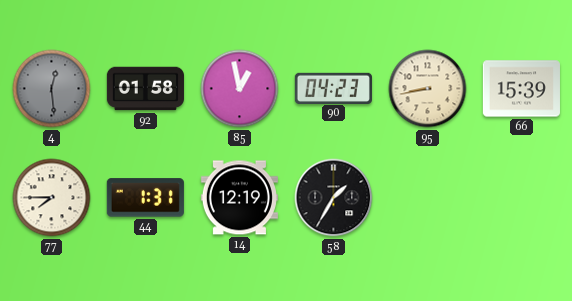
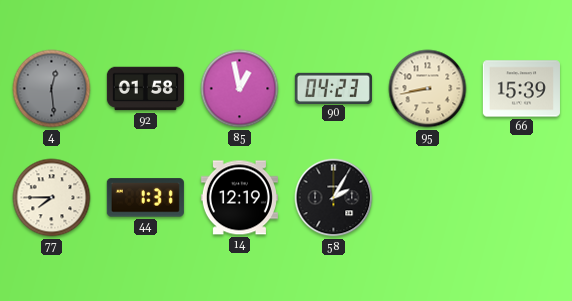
58: 1:35 -> 2:05 (334, 198)
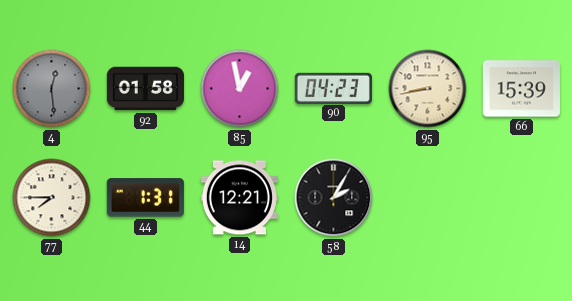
14: 12:19 -> 12:21 (239, 198)
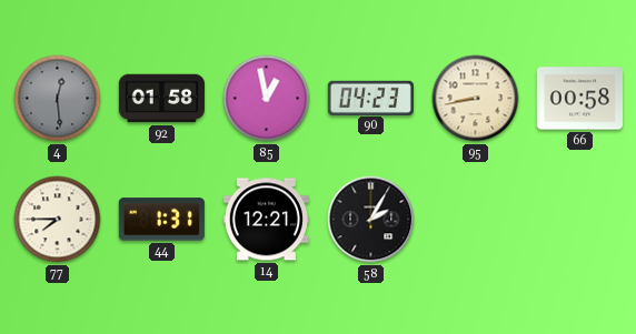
66: 15:39 -> 00:58 (579, 99)
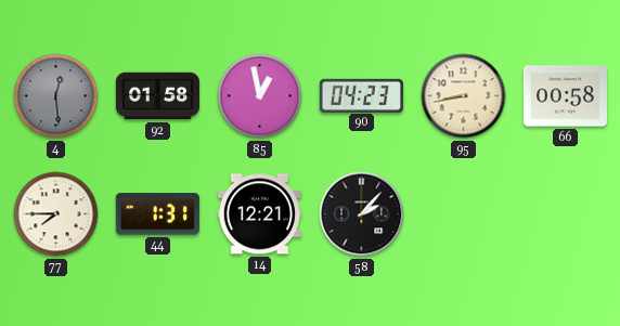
58: 2:05 -> 2:07 (362, 214)
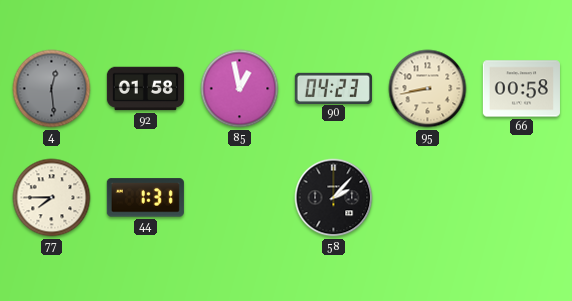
14: 12:21 -> none (259, 214)
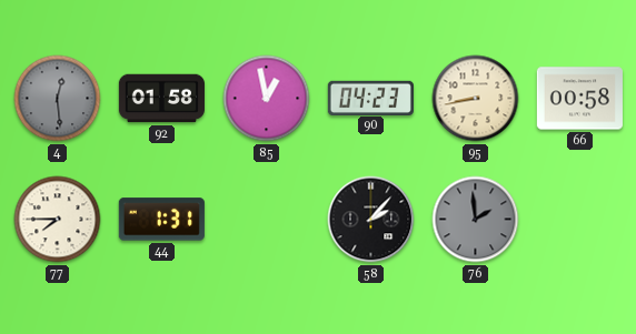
76: none -> 1:59 (476, 220)
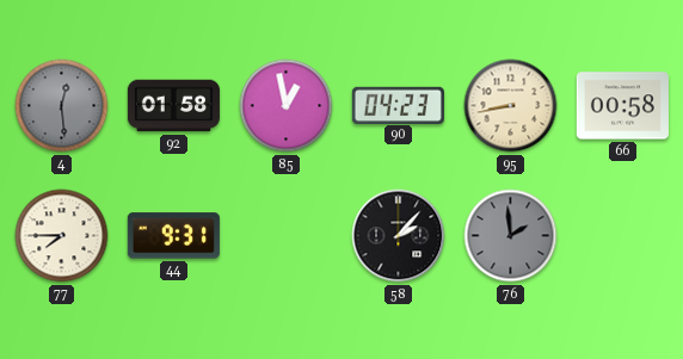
44: 1:31 -> 9:31 (173, 236)
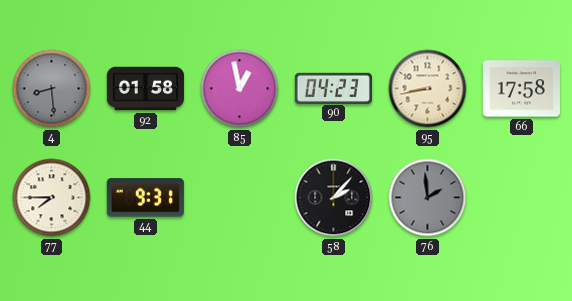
4: 12:29 -> 8:29 (52, 89)
66: 00:58 -> 17:58 (521, 89)
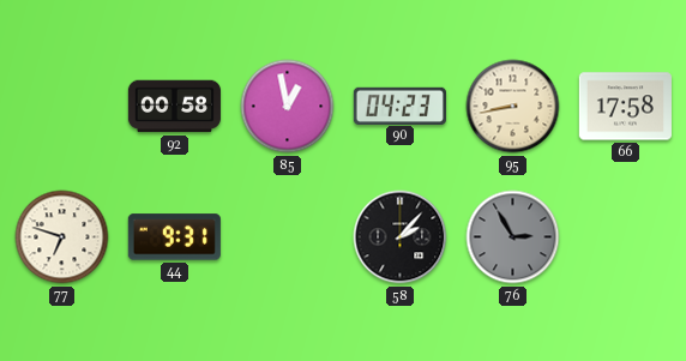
4: 8:29 -> none (52, 89)
92: 01:58 -> 00:58 (174, 107)
77: 7:45 -> 6:48 (62, 237)
76: 1:59 -> 2:55 (513, 237)
